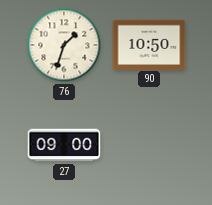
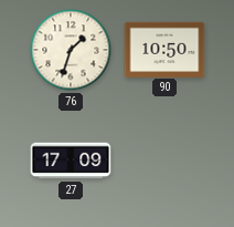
27: 09:00 -> 17:09 (71, 161)
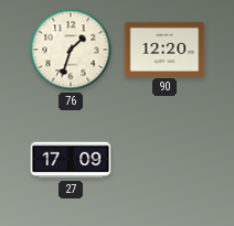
90: 10:50 -> 12:20 (164, 49)
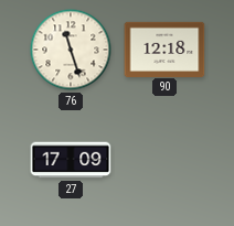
76: 1:33 -> 11:27 (71, 50)
90: 12:20 -> 12:18 (164, 49)
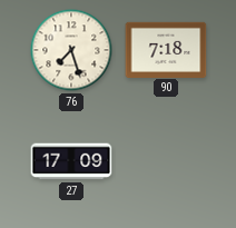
76: 11:27 -> 7:27 (71, 50)
90: 12:18 -> 7:18 (166, 49)
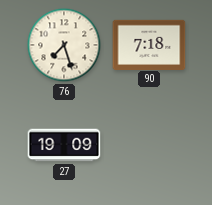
27: 17:09 -> 19:09 (64, 145)
